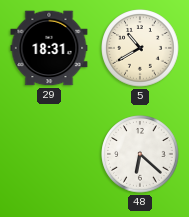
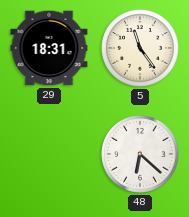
5: 10:40 -> 11:24 (140, 48)
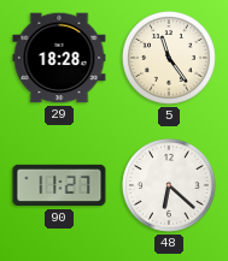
29: 18:31 -> 18:28 (59, 58)
90: none -> 11:27 (59, 185)
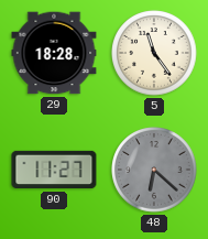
48 dial: white -> grey (154, 170)
